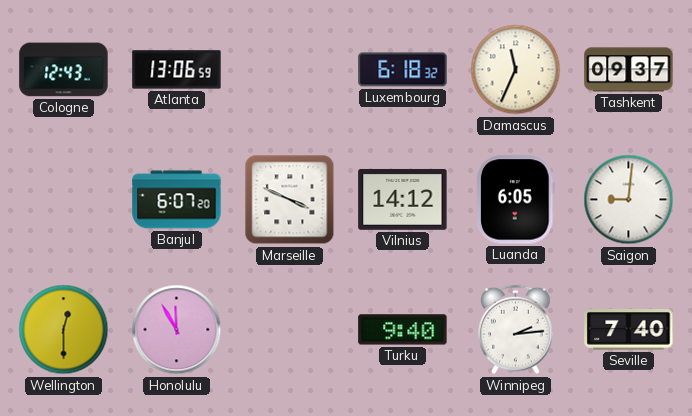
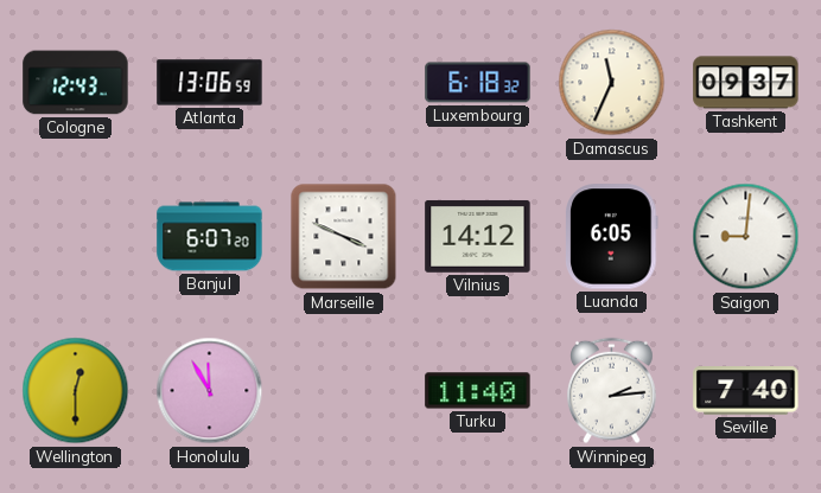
Turku: 9:40 -> 11:40 (478, 391)
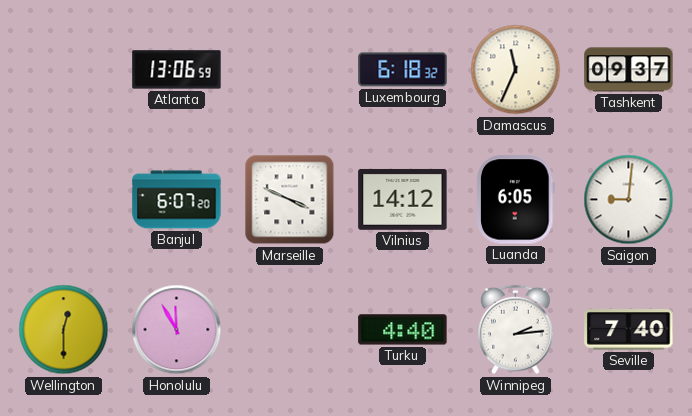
Cologne: 12:43 -> none (76, 83)
Turku: 11:40 -> 4:40 (403, 330)
